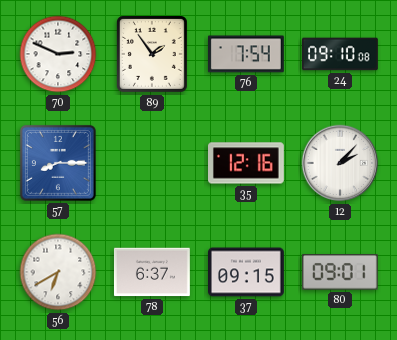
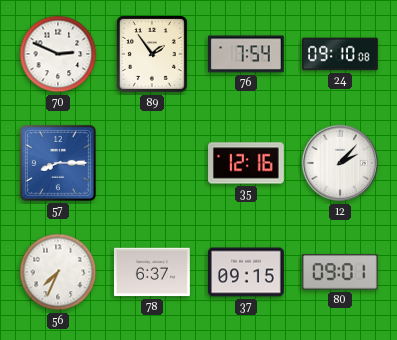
56: 6:40 -> 7:34 (58, 272)
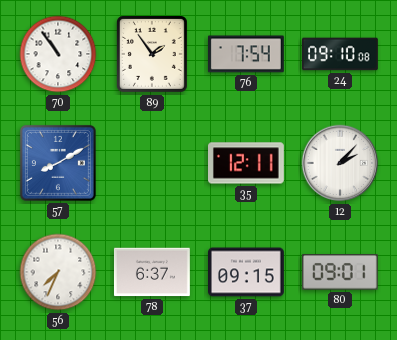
70: 2:49 -> 10:54 (58, 54)
57: 8:15 -> 8:10 (58, 163)
35: 12:16 -> 12:11 (247, 163)
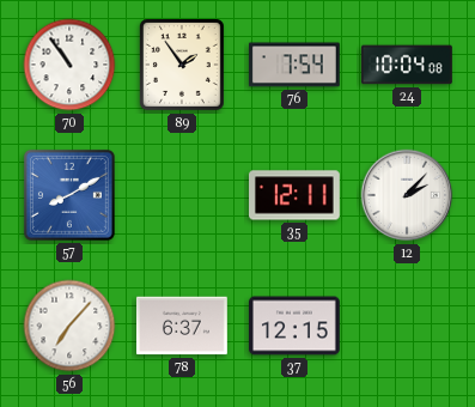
24: 09:10 -> 10:04 (408, 65)
56: 7:34 -> 7:07 (69, 326)
37: 09:15 -> 12:15 (296, 326)
80: 09:01 -> none (340, 272)
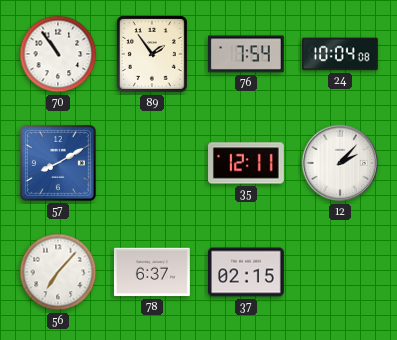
37: 12:15 -> 02:15 (247, 272)
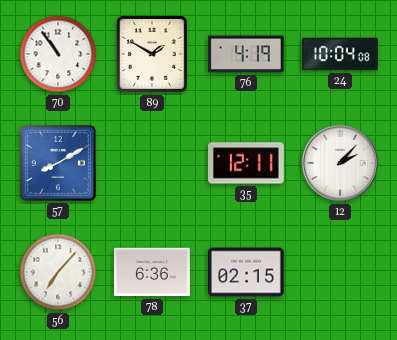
89: 1:54 -> 1:50 (152, 55)
76: 7:54 -> 4:19 (246, 54)
78: 6:37 -> 6:36 (152, 272)
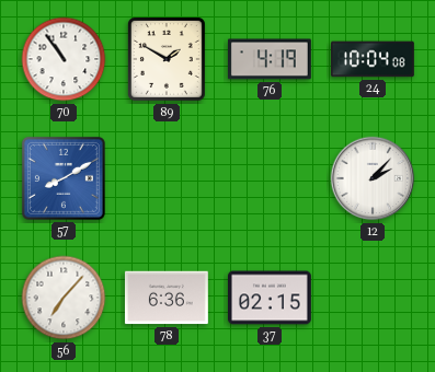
35: 12:11 -> none (247, 163)
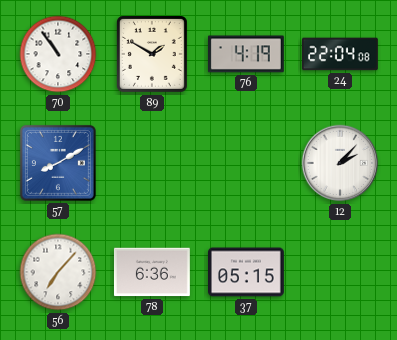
24: 10:04 -> 22:04 (341, 54)
37: 02:15 -> 05:15 (247, 272)
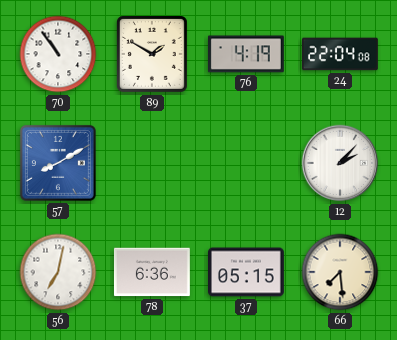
56: 7:07 -> 7:02 (58, 272)
66: none -> 7:29 (340, 272)
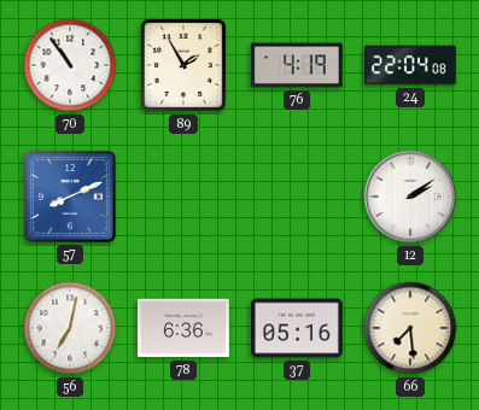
89: 1:50 -> 1:55 (183, 66)
57: 8:10 -> 8:11 (70, 197)
12: 2:07 -> 2:09 (410, 197)
37: 05:15 -> 05:16 (298, 328)
